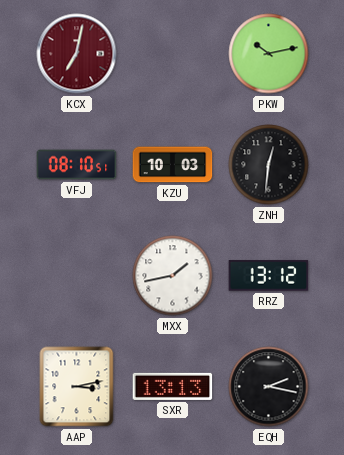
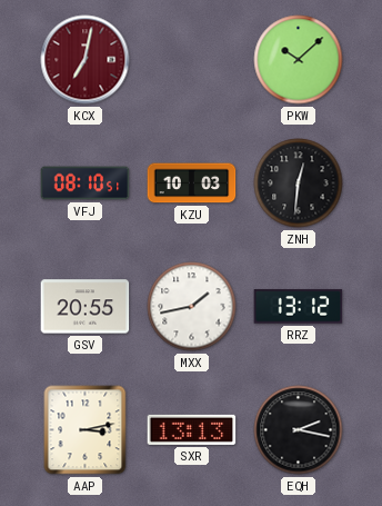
PKW: 10:13 -> 10:08 (299, 60)
GSV: none -> 20:55 (86, 307)
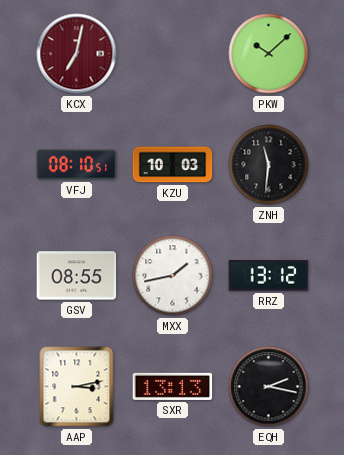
ZNH: 12:31 -> 11:31 (269, 165)
GSV: 20:55 -> 08:55 (77, 276)
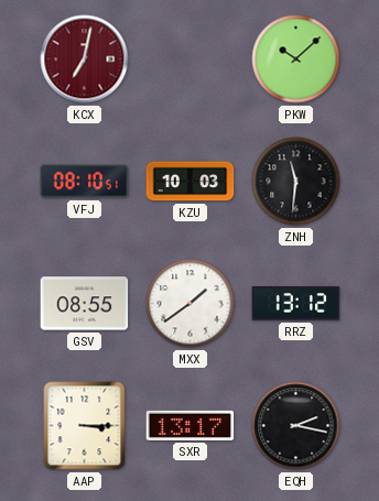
MXX: 1:43 -> 1:39 (191, 304)
AAP: 3:13 -> 3:15 (85, 426)
SXR: 13:13 -> 13:17 (191, 425)
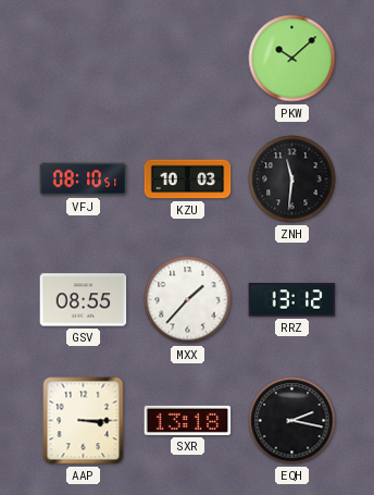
KCX: 7:02 -> none (85, 59)
MXX: 1:39 -> 1:37 (188, 300)
SXR: 13:17 -> 13:18 (188, 420)
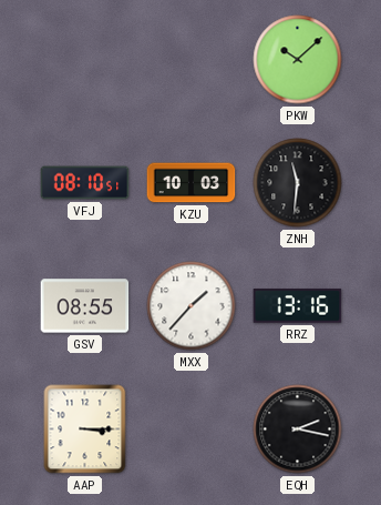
RRZ: 13:12 -> 13:16 (298, 306)
SXR: 13:18 -> none (188, 420)
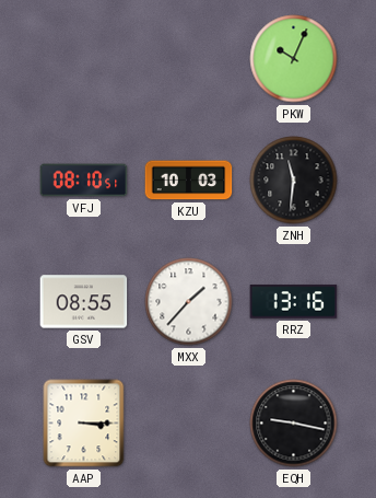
PKW: 10:08 -> 10:04 (294, 59)
EQH: 2:17 -> 9:17 (294, 424)
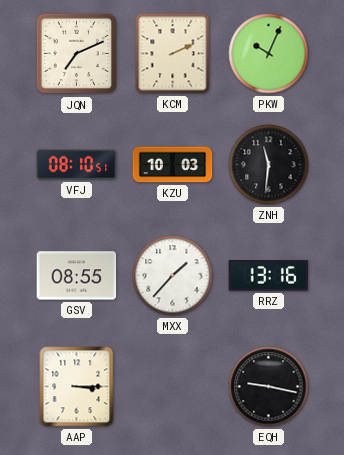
JQN: none -> 7:11 (77, 54)
KCM: none -> 2:11 (173, 54)
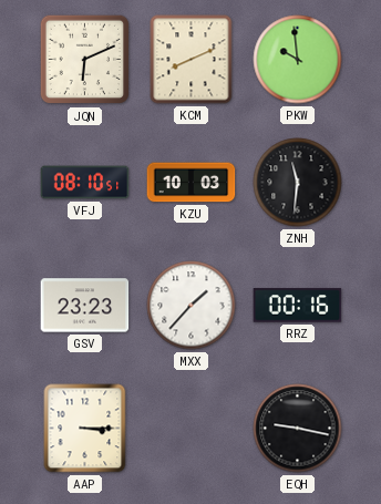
JQN: 7:11 -> 6:11 (85, 60)
KCM: 2:11 -> 8:11 (192, 60)
PKW: 10:04 -> 9:59 (298, 60)
GSV: 08:55 -> 23:23 (85, 306)
RRZ: 13:16 -> 00:16 (298, 306)
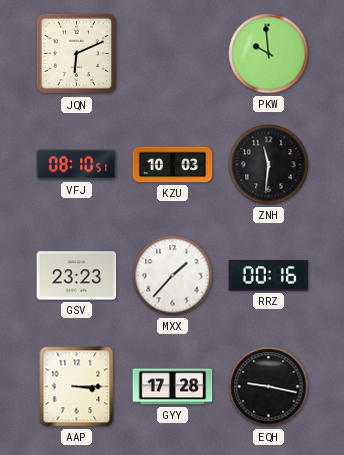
KCM: 8:11 -> none (192, 60)
GYY: none -> 17:28 (173, 387)
